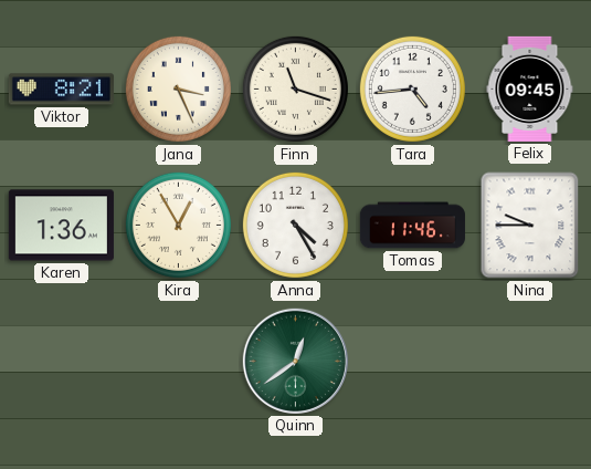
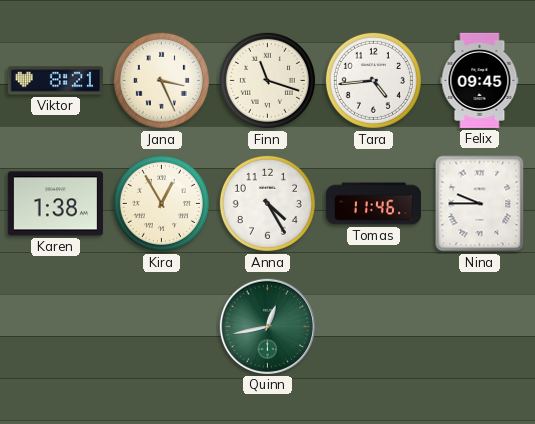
Karen: 1:36 -> 1:38 (55, 204)
Quinn: 12:39 -> 12:43 (267, 326)
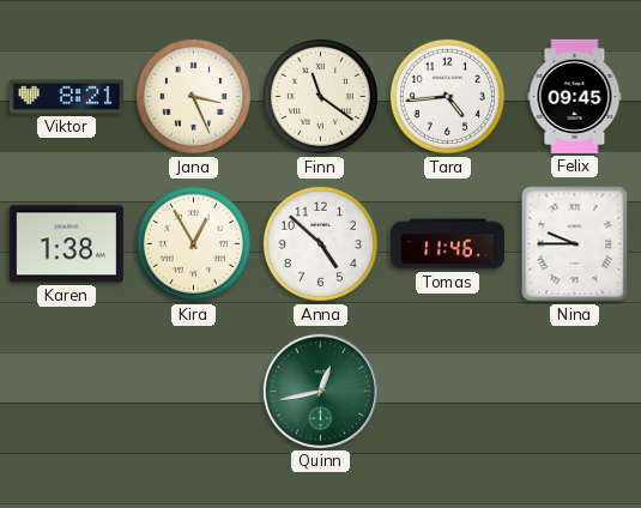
Finn: 11:18 -> 11:21 (320, 96)
Anna: 4:25 -> 4:52 (320, 243)
